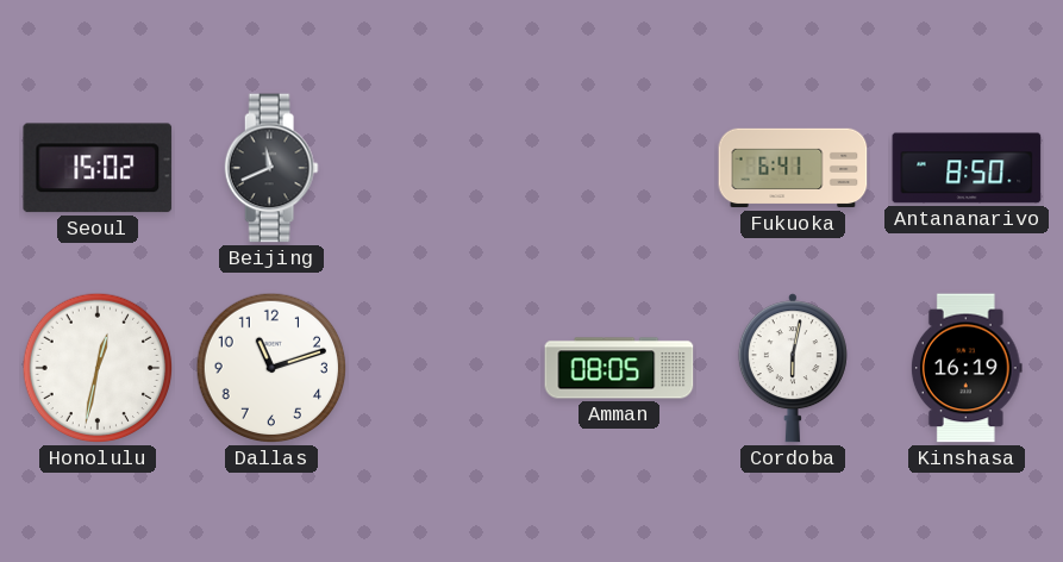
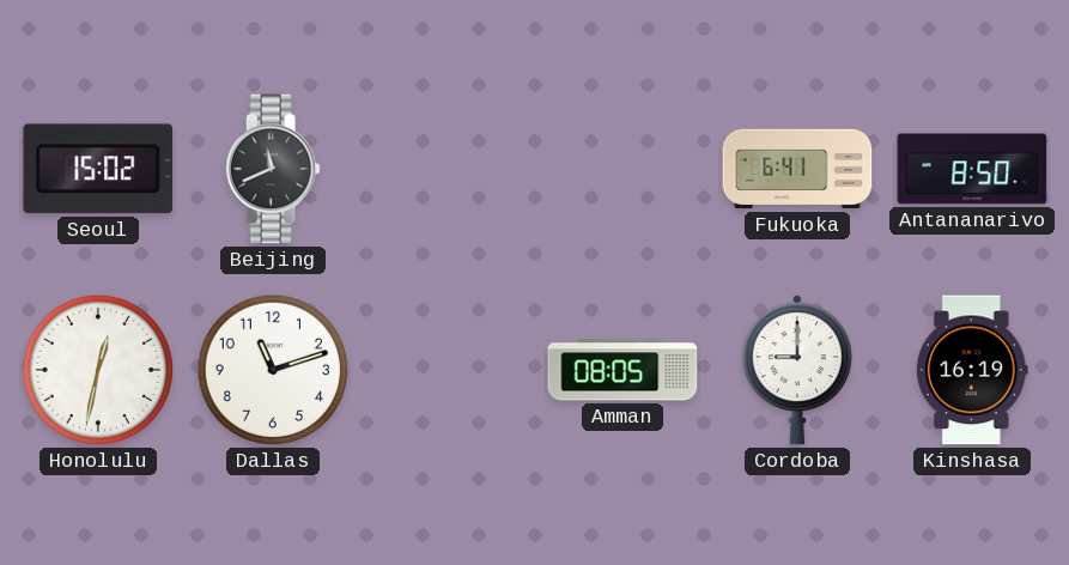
Cordoba: 6:02 -> 9:00 (797, 370)
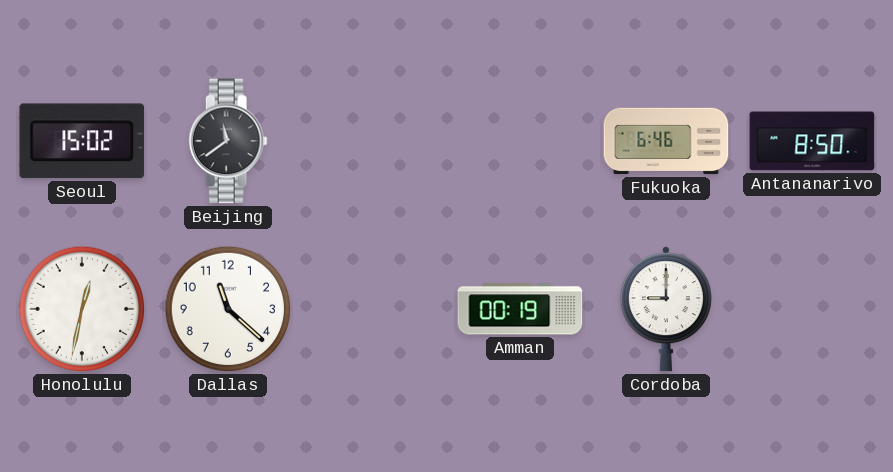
Beijing: 11:41 -> 11:39 (228, 141)
Fukuoka: 6:41 -> 6:46 (666, 141)
Dallas: 11:12 -> 11:22 (228, 309)
Amman: 08:05 -> 00:19 (520, 309)
Kinshasa: 16:19 -> none (972, 370)
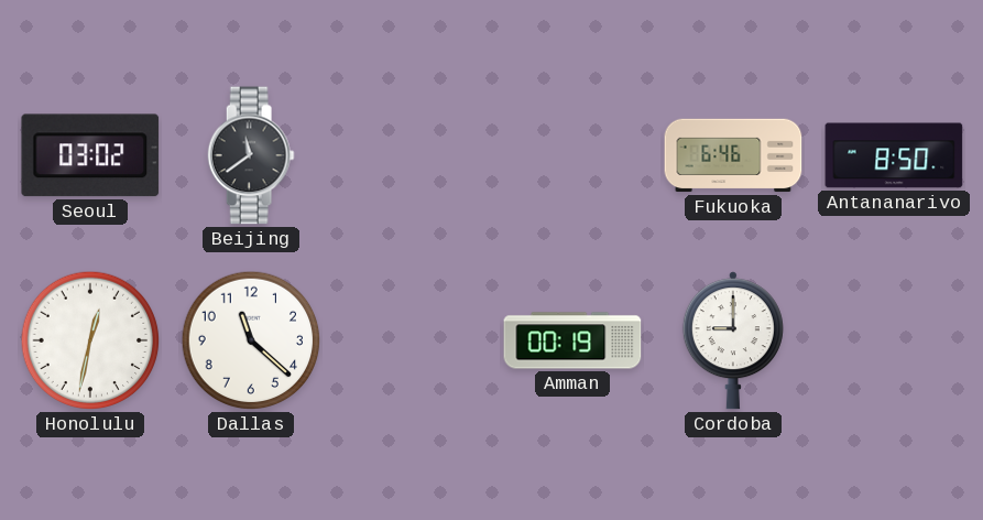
Seoul: 15:02 -> 03:02 (90, 155)
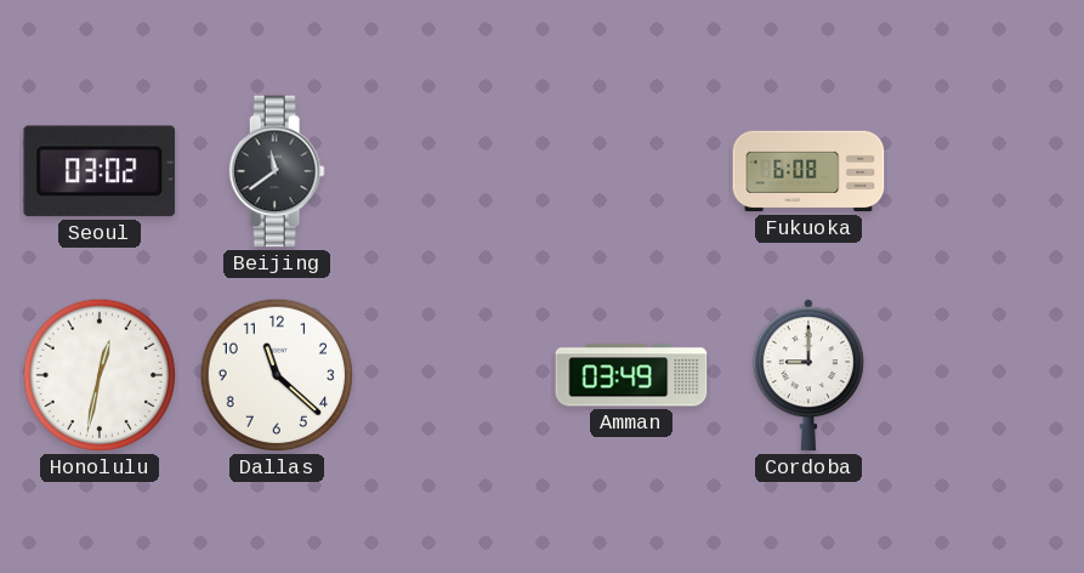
Fukuoka: 6:46 -> 6:08 (808, 171)
Antananarivo: 8:50 -> none (894, 155)
Amman: 00:19 -> 03:49 (631, 375)
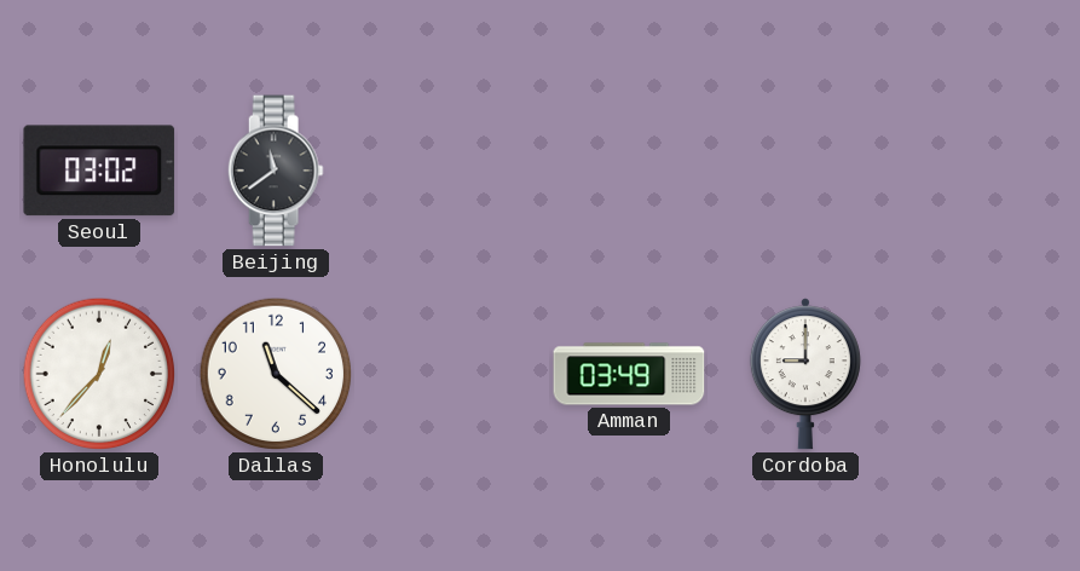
Fukuoka: 6:08 -> none (808, 171)
Honolulu: 12:32 -> 12:37 (99, 374)
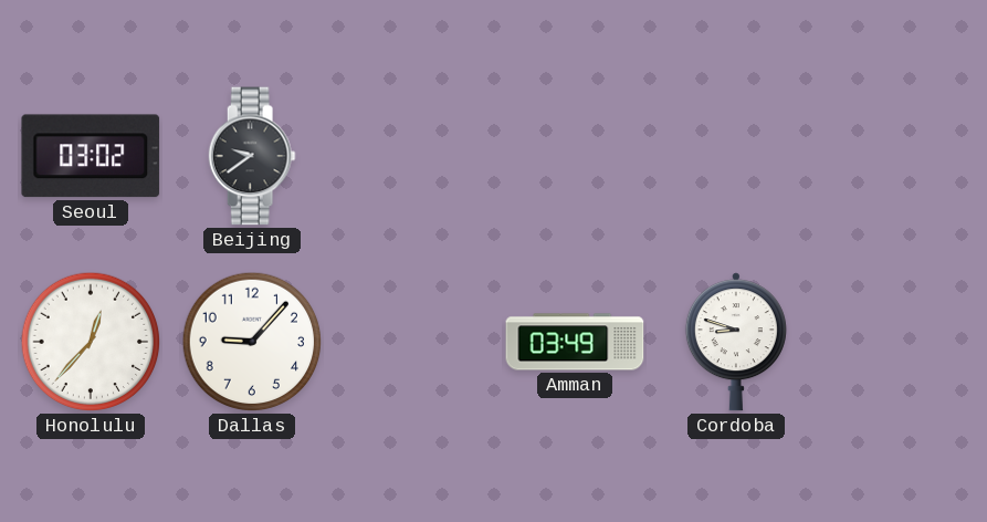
Beijing: 11:39 -> 9:39 (252, 156)
Dallas: 11:22 -> 9:07 (252, 342)
Cordoba: 9:00 -> 8:48 (736, 342)
